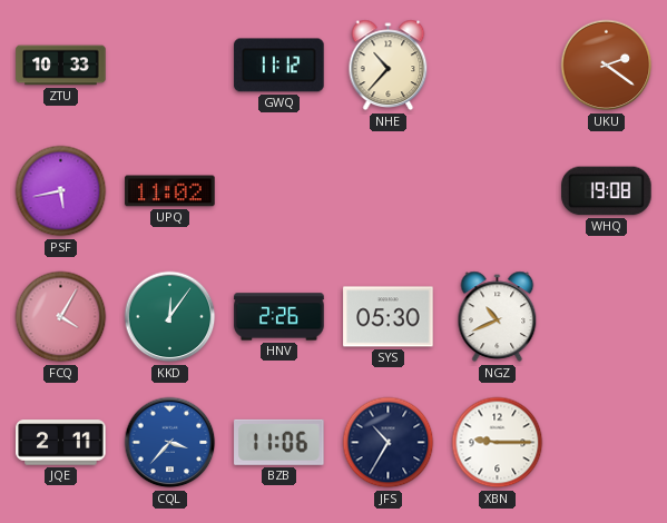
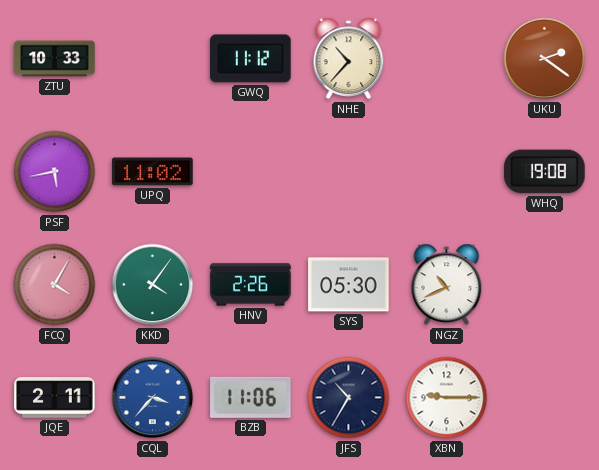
KKD: 12:06 -> 4:06 (153, 285)
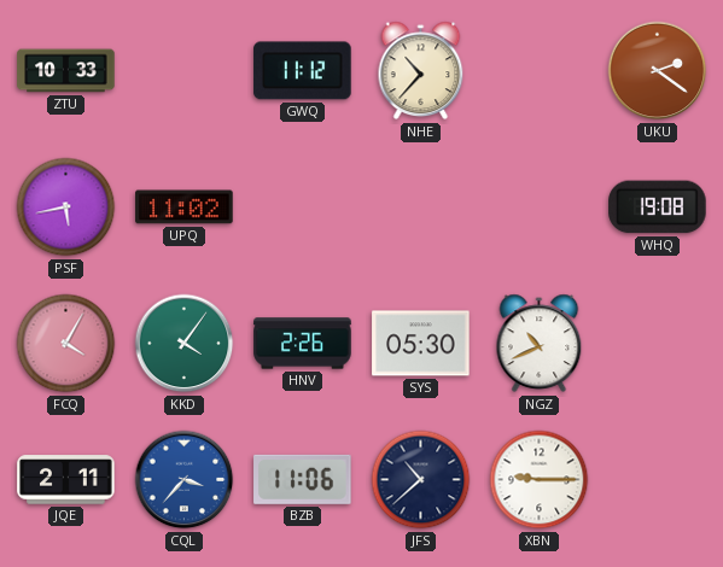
JFS: 10:35 -> 10:38 (421, 480)
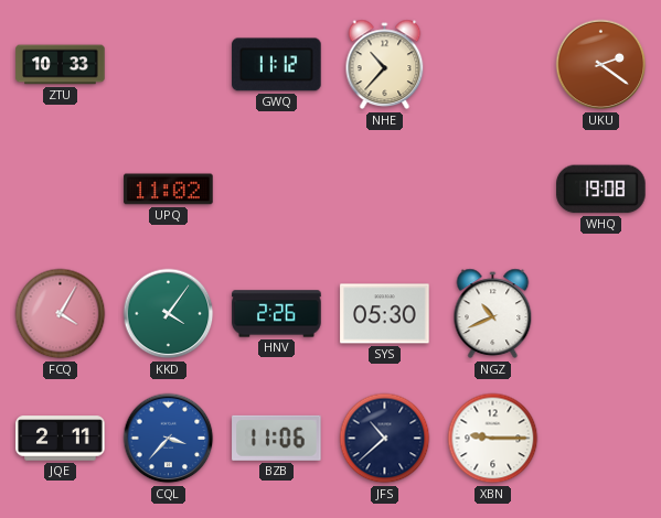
PSF: 5:43 -> none (66, 207)
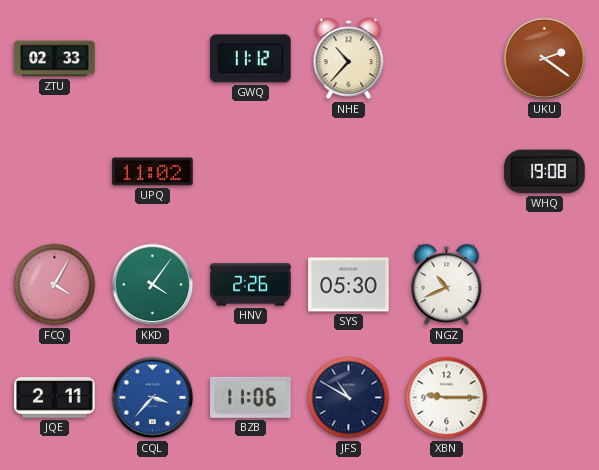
ZTU: 10:33 -> 02:33 (55, 59)
JFS: 10:38 -> 10:50 (349, 398)
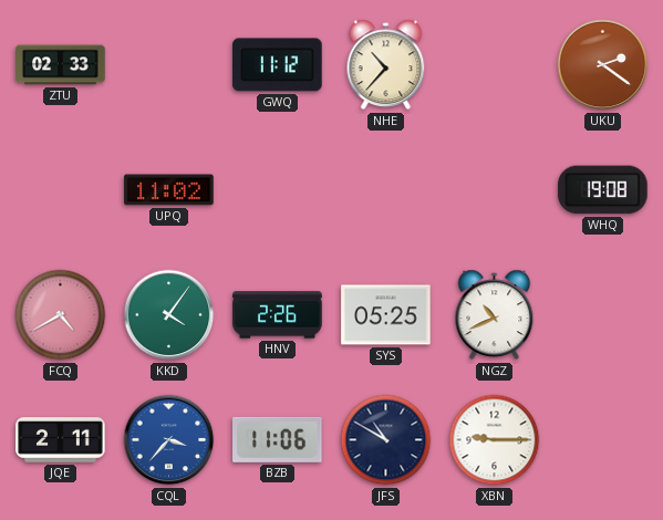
FCQ: 4:05 -> 4:40 (61, 315)
SYS: 05:30 -> 05:25 (386, 315)
